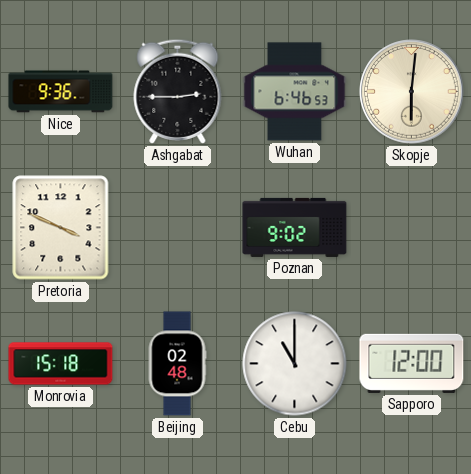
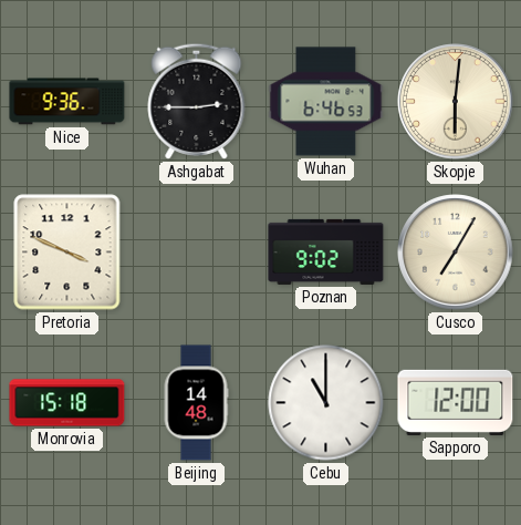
Cusco: none -> 7:05 (456, 253)
Beijing: 02:48 -> 14:48 (196, 403)
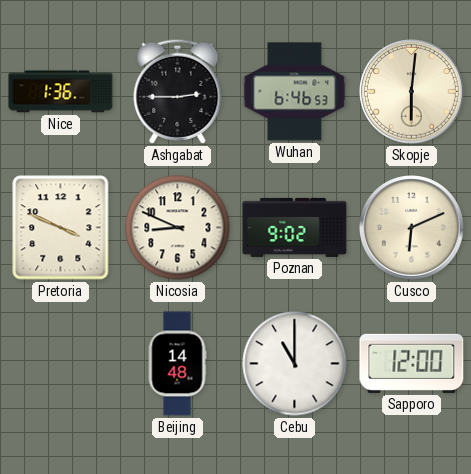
Nice: 9:36 -> 1:36 (61, 92)
Nicosia: none -> 8:49 (178, 228)
Cusco: 7:05 -> 6:11 (412, 228)
Monrovia: 15:18 -> none (67, 403)
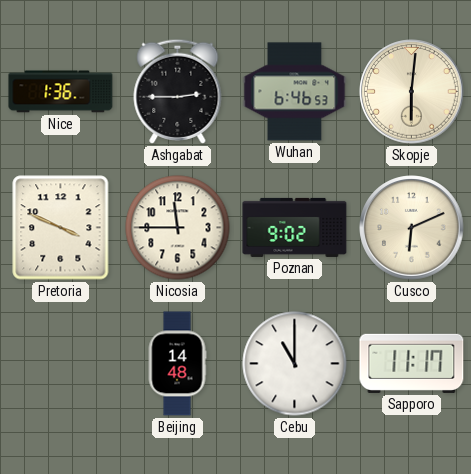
Nicosia: 8:49 -> 11:45 (178, 228)
Sapporo: 12:00 -> 11:17 (412, 363)
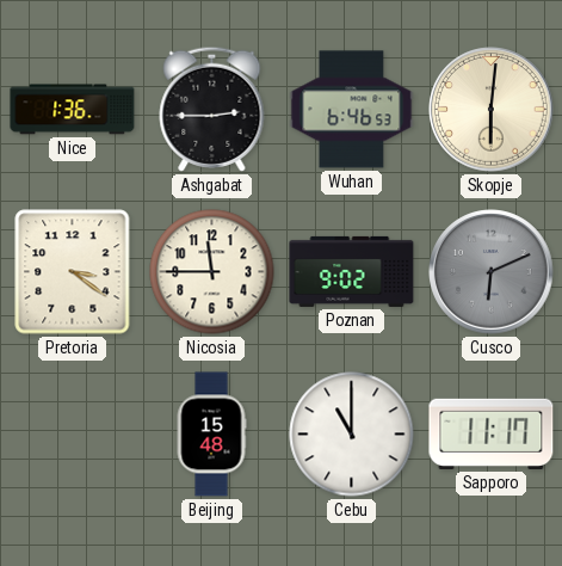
Pretoria: 3:49 -> 3:21 (73, 272)
Cusco dial: cream -> grey (492, 272)
Beijing: 14:48 -> 15:48 (211, 435)
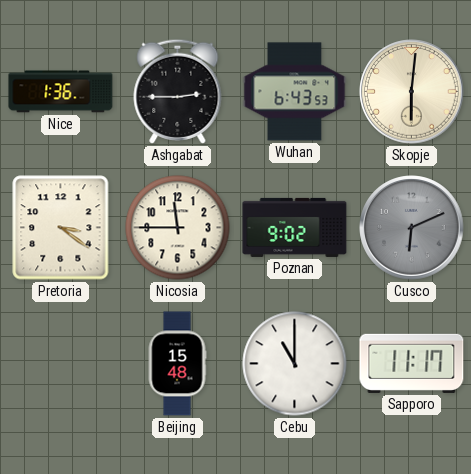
Wuhan: 6:46 -> 6:43 (295, 92)
